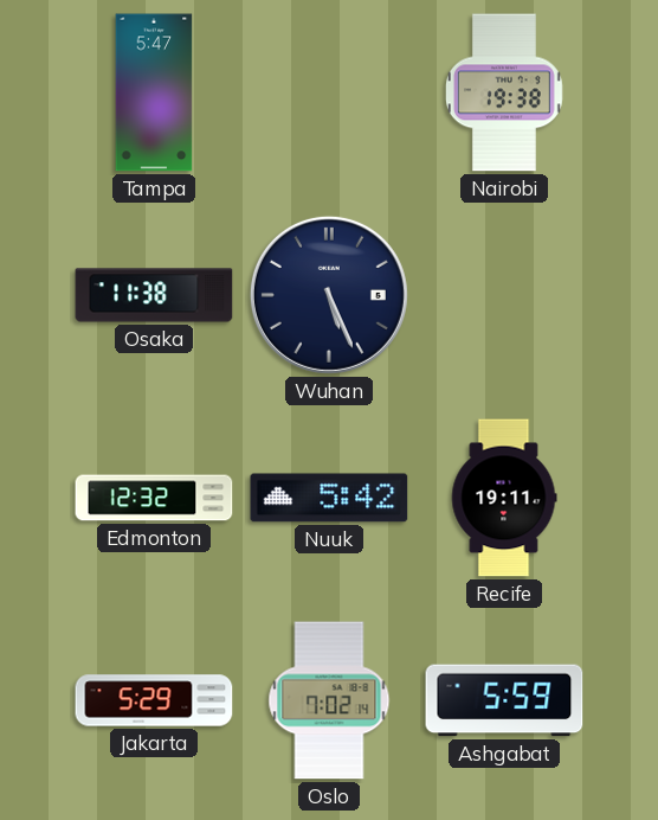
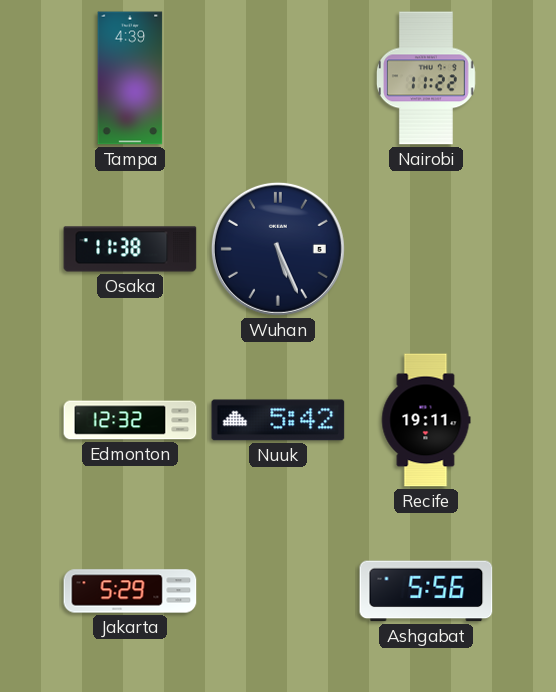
Tampa: 5:47 -> 4:39 (130, 78)
Nairobi: 19:38 -> 11:22 (426, 78)
Oslo: 7:02 -> none (329, 700)
Ashgabat: 5:59 -> 5:56 (426, 591)
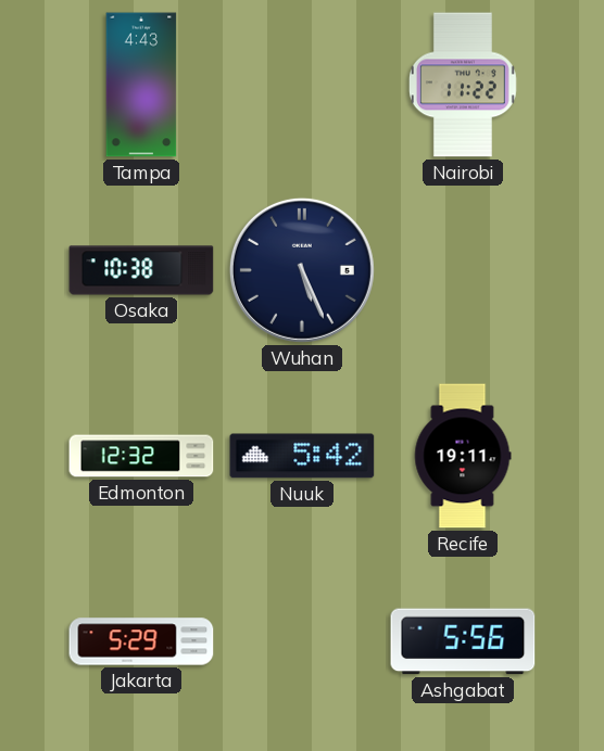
Tampa: 4:39 -> 4:43 (141, 85)
Osaka: 11:38 -> 10:38 (141, 270)
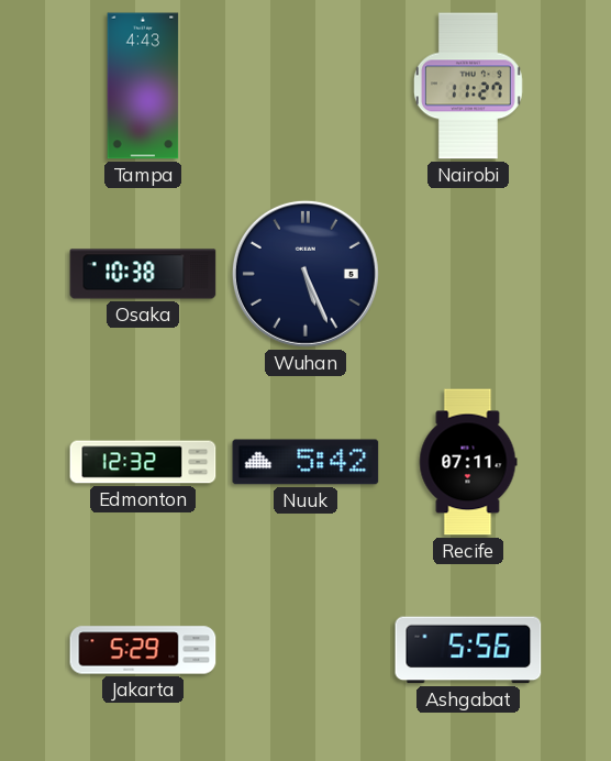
Nairobi: 11:22 -> 11:27 (468, 86)
Recife: 19:11 -> 07:11 (468, 462)
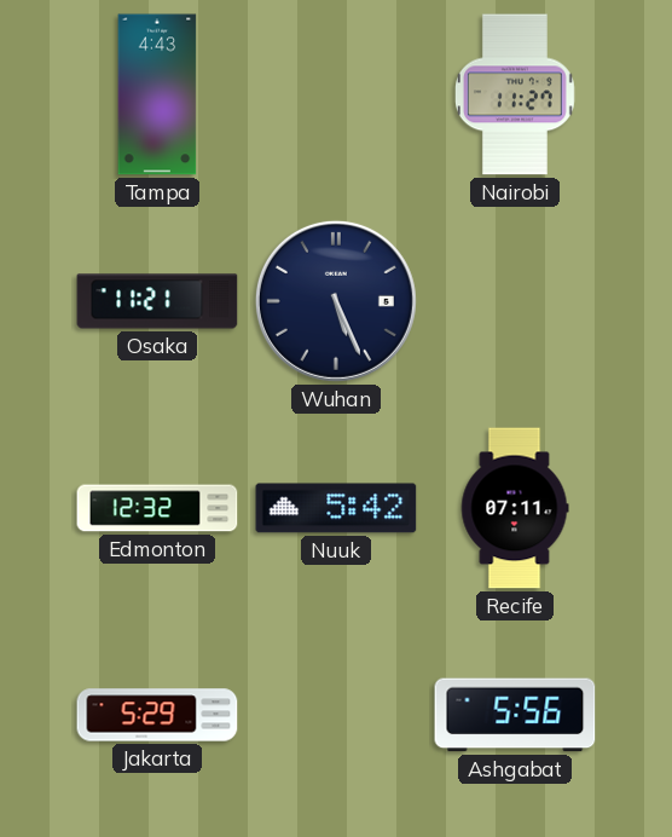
Osaka: 10:38 -> 11:21 (157, 301)
